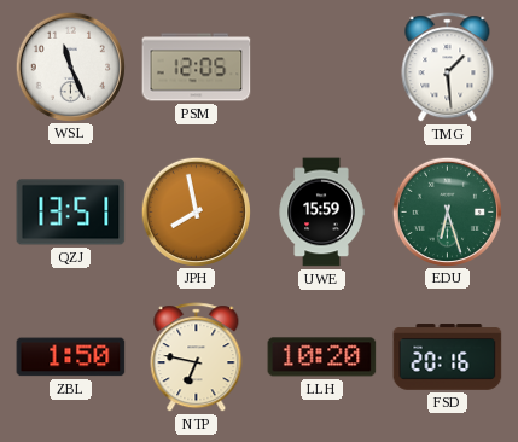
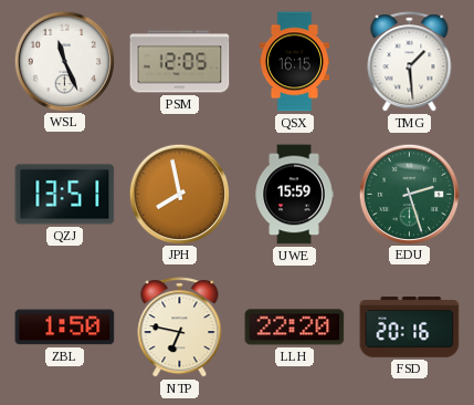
QSX: none -> 16:15 (294, 62)
EDU: 6:27 -> 2:27 (409, 194)
LLH: 10:20 -> 22:20 (295, 328)
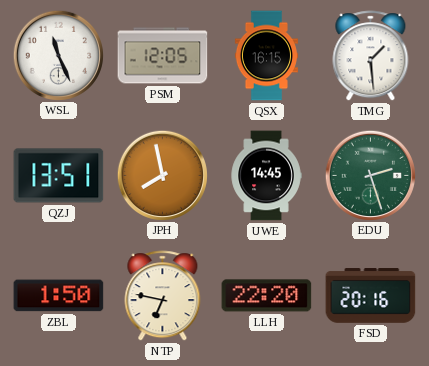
UWE: 15:59 -> 14:45 (266, 176)
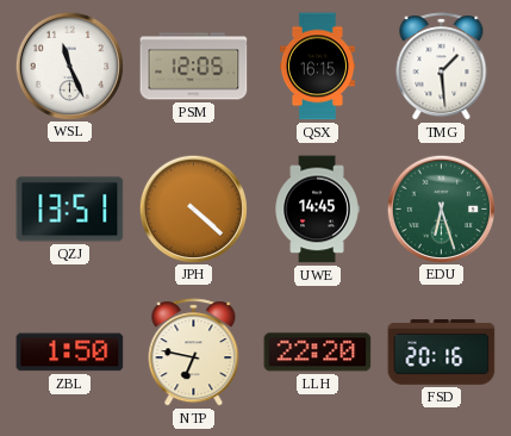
JPH: 7:58 -> 4:22 (193, 208)
EDU: 2:27 -> 6:27 (441, 208)
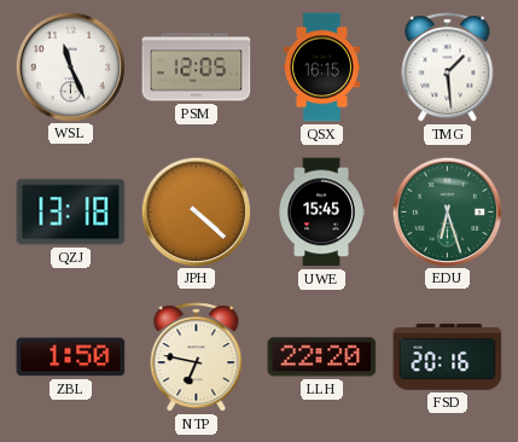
QZJ: 13:51 -> 13:18 (71, 213)
UWE: 14:45 -> 15:45 (321, 213)
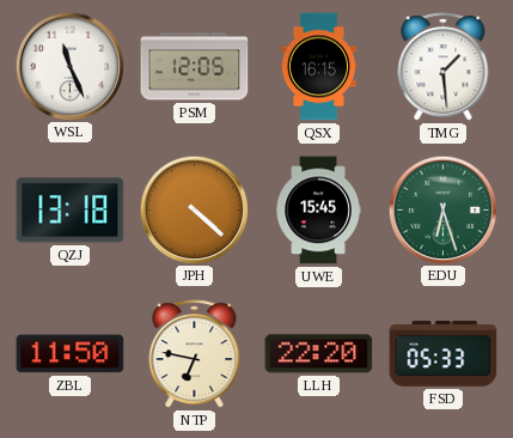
ZBL: 1:50 -> 11:50 (71, 354)
FSD: 20:16 -> 05:33 (444, 354)
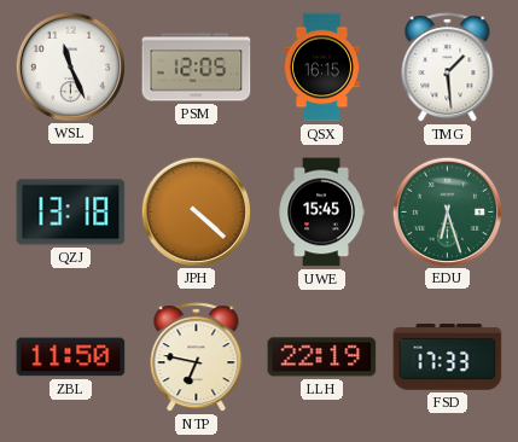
LLH: 22:20 -> 22:19 (322, 357)
FSD: 05:33 -> 17:33 (448, 357)
